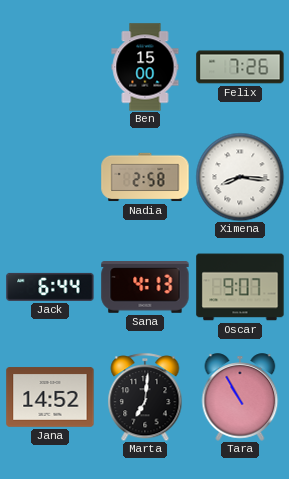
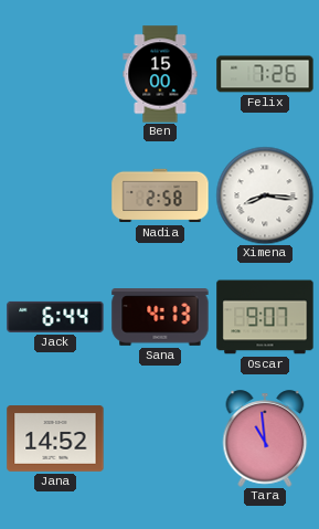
Marta: 7:01 -> none (145, 397)
Tara: 10:55 -> 10:59 (265, 438)
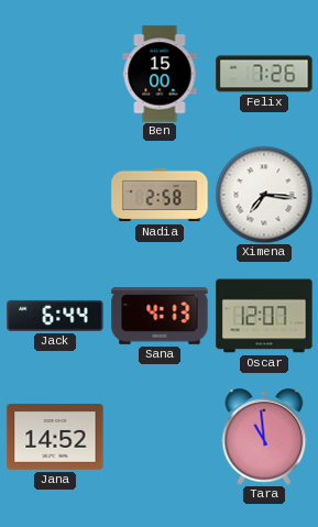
Ximena: 8:16 -> 7:16 (264, 195)
Oscar: 9:07 -> 12:07 (264, 316)
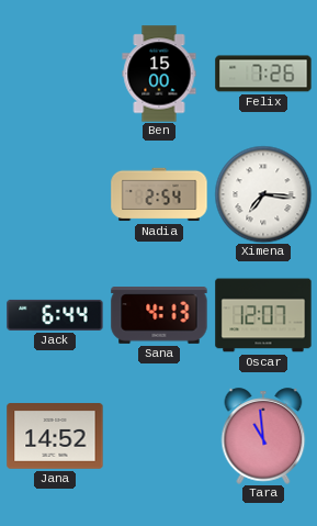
Nadia: 2:58 -> 2:54 (159, 194)
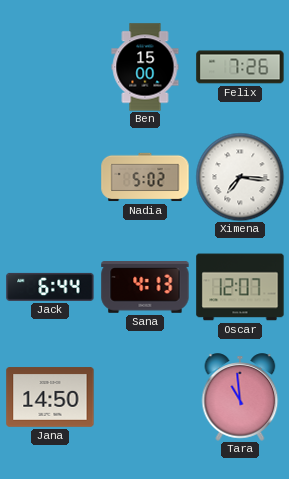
Nadia: 2:54 -> 5:02 (145, 177)
Jana: 14:52 -> 14:50 (50, 397)
